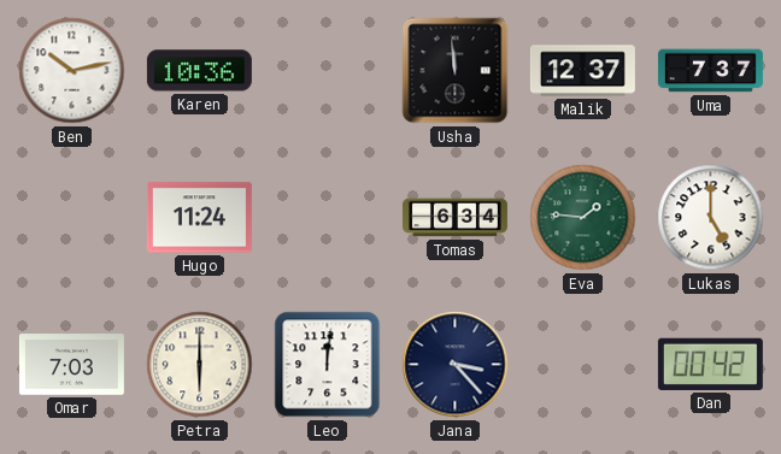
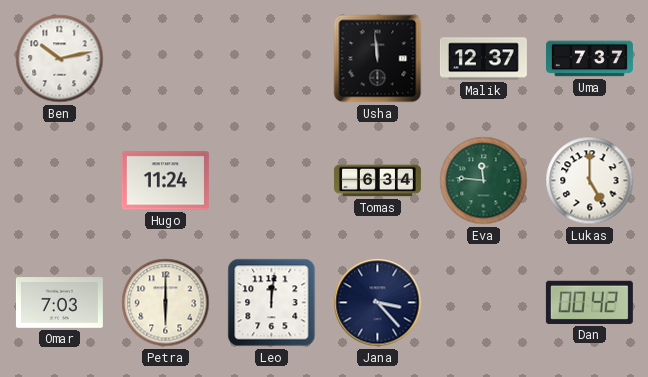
Karen: 10:36 -> none (199, 71)
Eva: 1:46 -> 11:46 (484, 181)
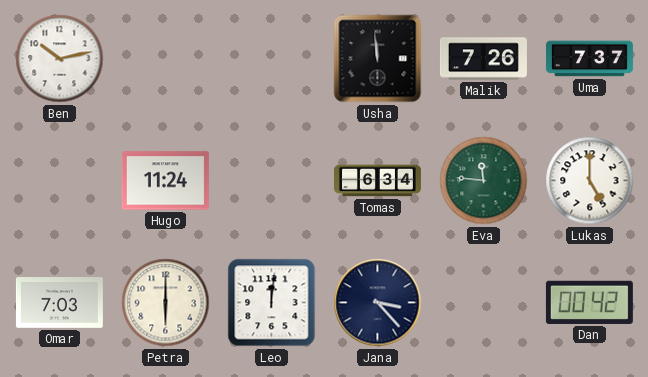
Malik: 12:37 -> 7:26 (483, 59)
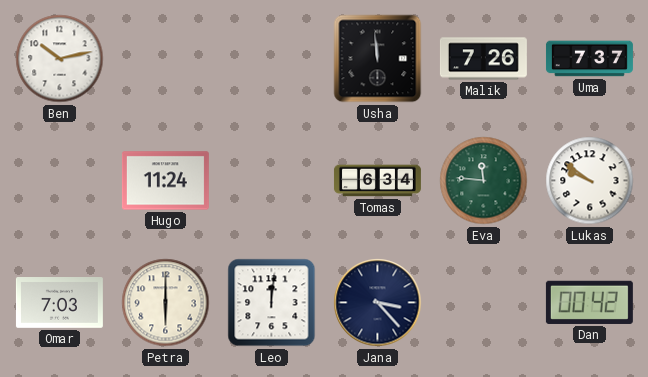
Lukas: 5:00 -> 9:51 (590, 181)
